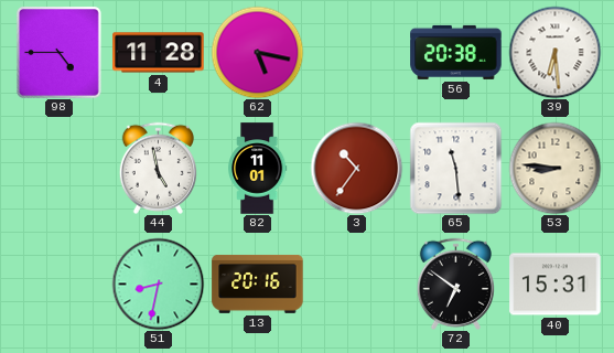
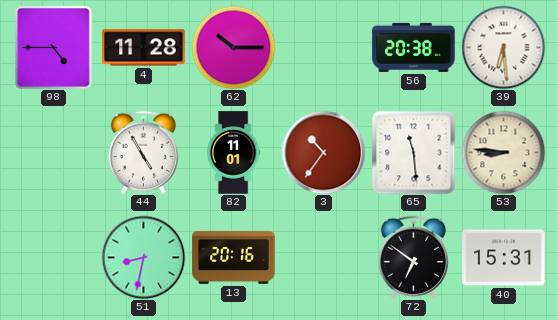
62: 5:17 -> 10:15 (233, 47)
44: 4:58 -> 4:55 (143, 152)
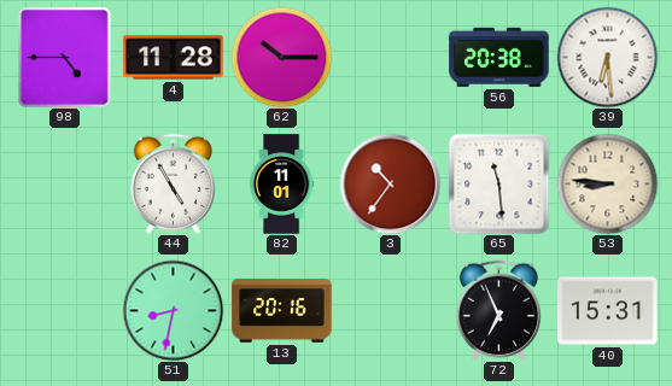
72: 6:51 -> 6:56 (498, 310)
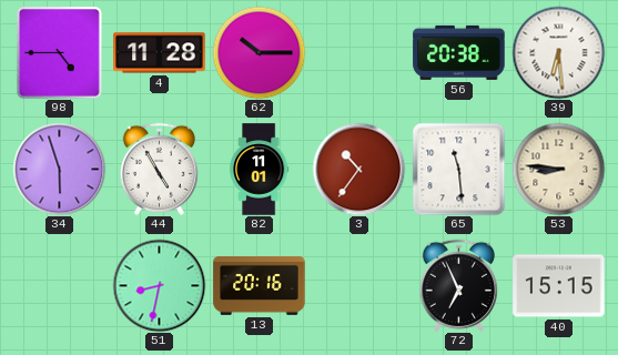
34: none -> 5:57 (59, 169)
40: 15:31 -> 15:15 (559, 286)
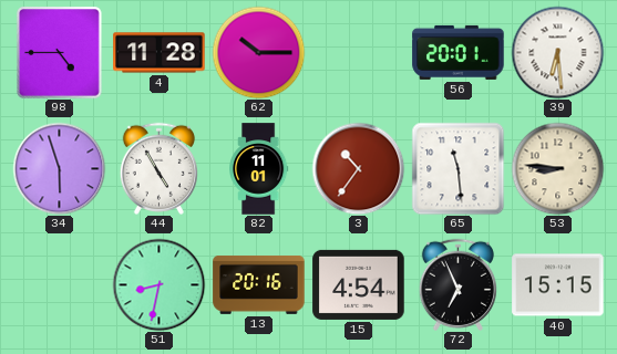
56: 20:38 -> 20:01 (459, 52)
15: none -> 4:54 (359, 284)
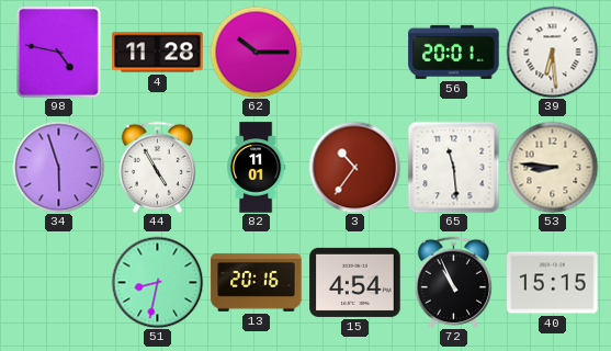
98: 4:45 -> 4:47 (59, 53)
72: 6:56 -> 10:56 (453, 282)
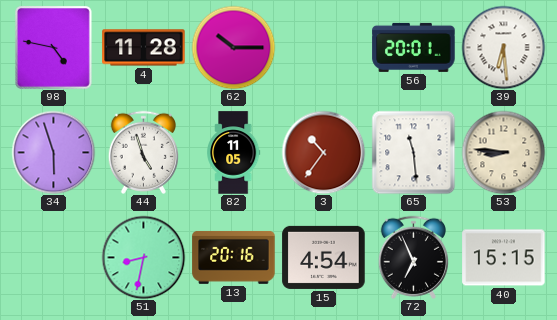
44: 4:55 -> 4:57 (143, 152)
82: 11:01 -> 11:05 (234, 153)
72: 10:56 -> 6:56 (413, 257)
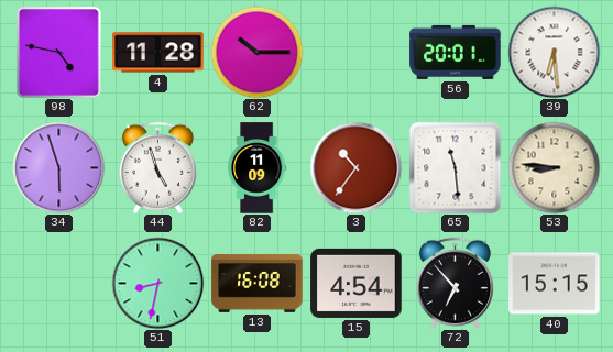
82: 11:05 -> 11:09 (258, 168)
13: 20:16 -> 16:08 (258, 283)
72: 6:56 -> 6:53 (455, 283)
